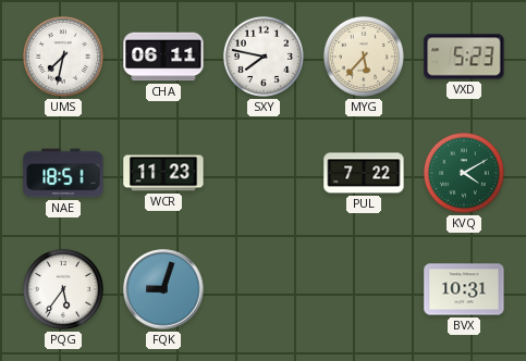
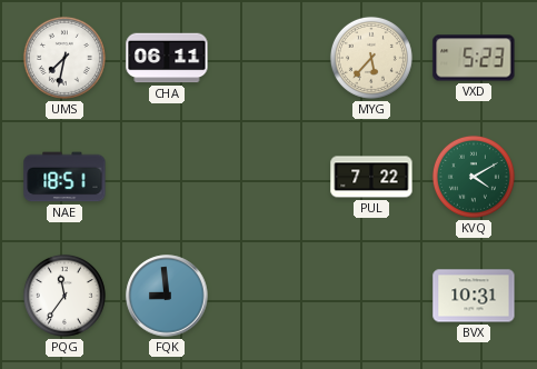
SXY: 7:47 -> none (264, 57)
WCR: 11:23 -> none (163, 173)
PQG: 5:36 -> 11:36 (64, 296)
FQK: 9:03 -> 8:59 (167, 296)
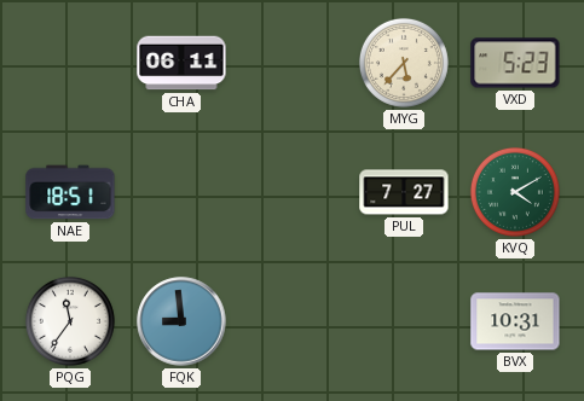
UMS: 7:32 -> none (64, 58)
PUL: 7:22 -> 7:27 (404, 192)
